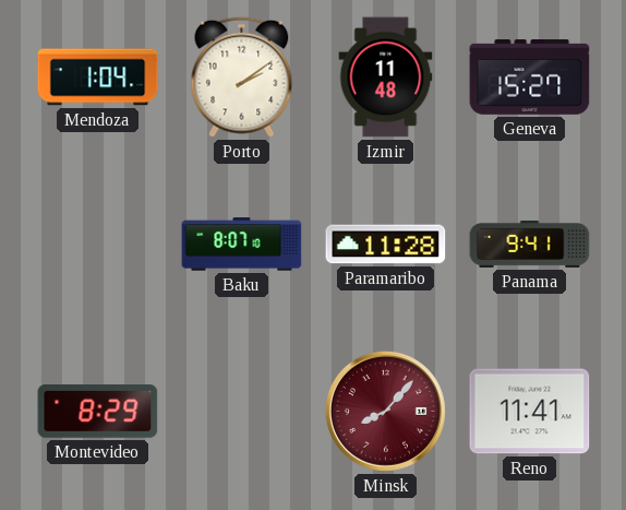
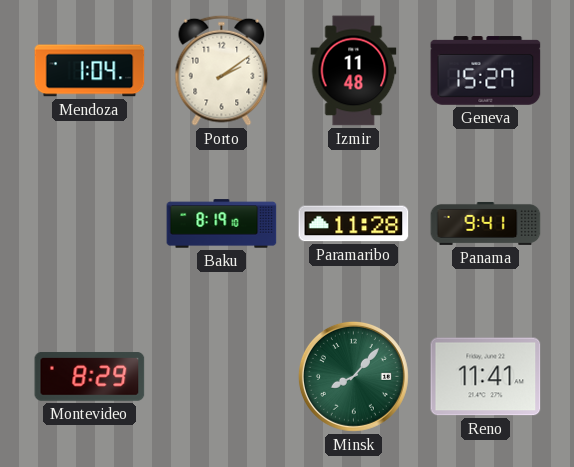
Baku: 8:07 -> 8:19 (222, 224)
Minsk dial: burgundy -> green (353, 376)
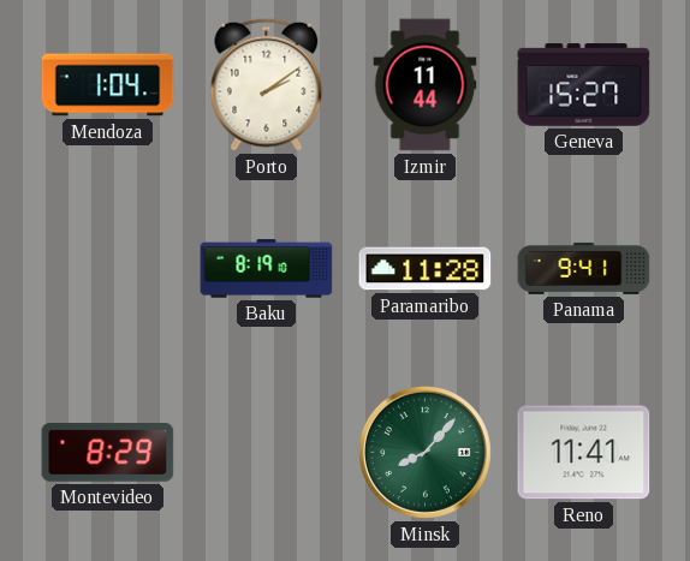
Izmir: 11:48 -> 11:44 (426, 85)
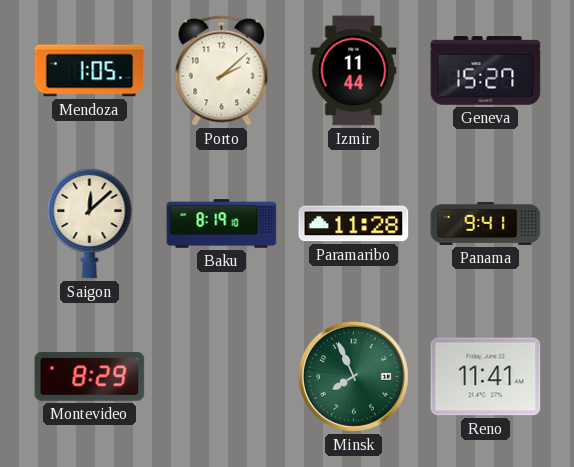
Mendoza: 1:04 -> 1:05 (90, 71)
Porto: 2:09 -> 2:08 (222, 70)
Saigon: none -> 12:08 (90, 223)
Minsk: 8:07 -> 7:56 (353, 376)
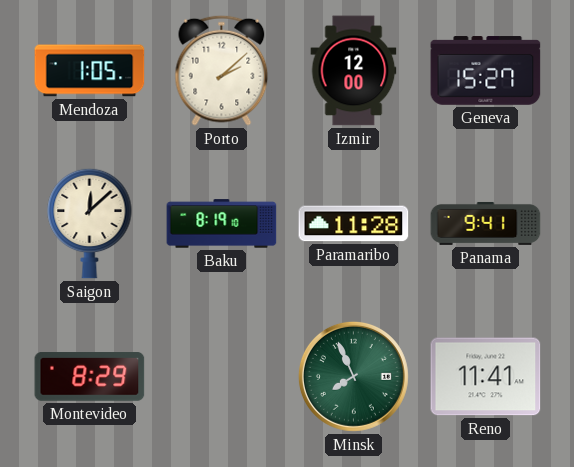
Izmir: 11:44 -> 12:00 (354, 71)
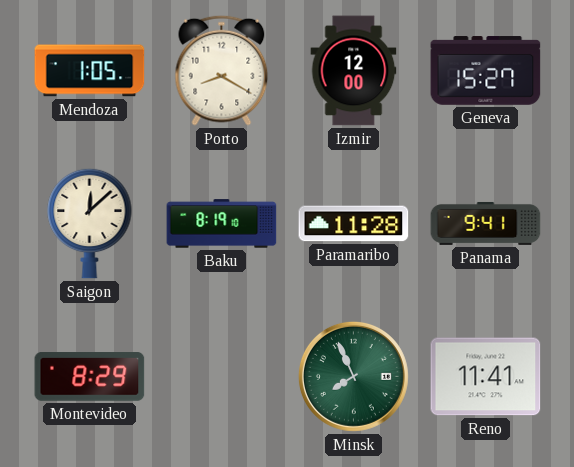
Porto: 2:08 -> 8:20 (222, 70)
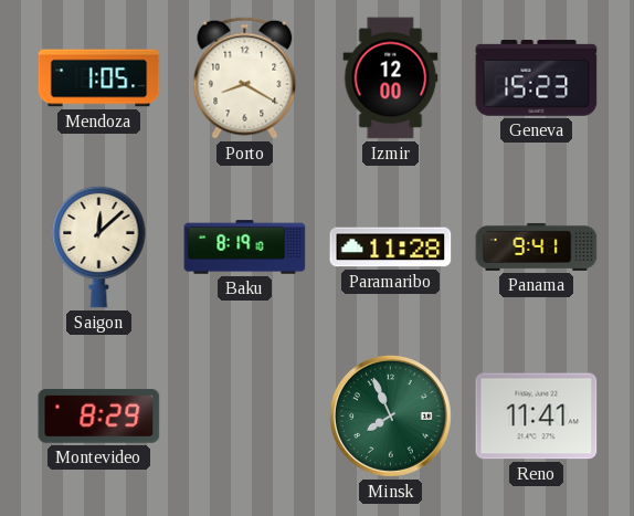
Geneva: 15:27 -> 15:23 (537, 78)
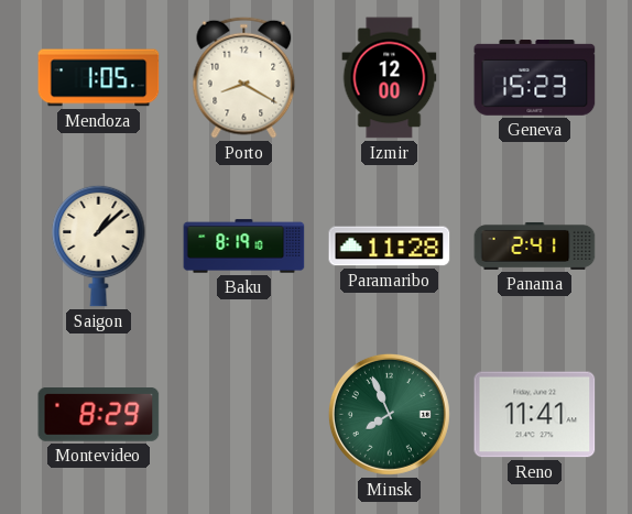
Saigon: 12:08 -> 1:08 (99, 245)
Panama: 9:41 -> 2:41 (535, 245)
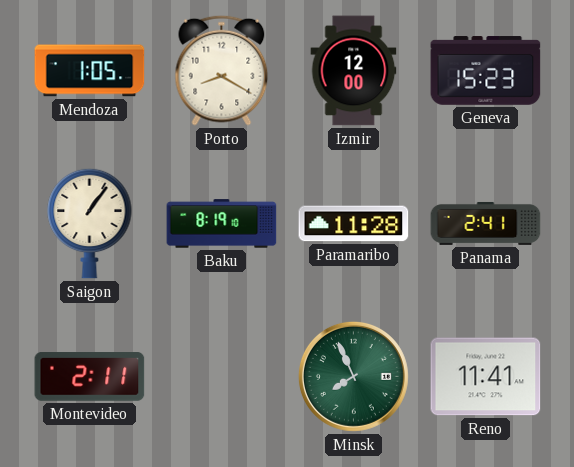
Saigon: 1:08 -> 1:06 (90, 223)
Montevideo: 8:29 -> 2:11 (90, 377)
